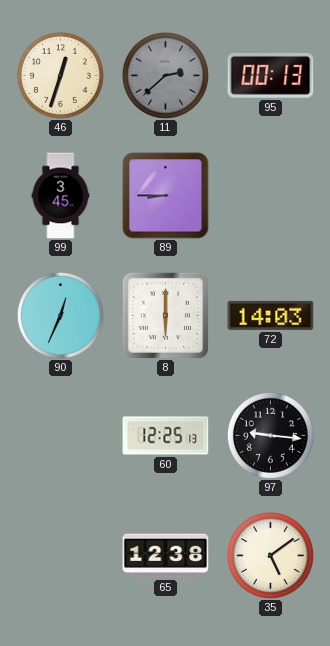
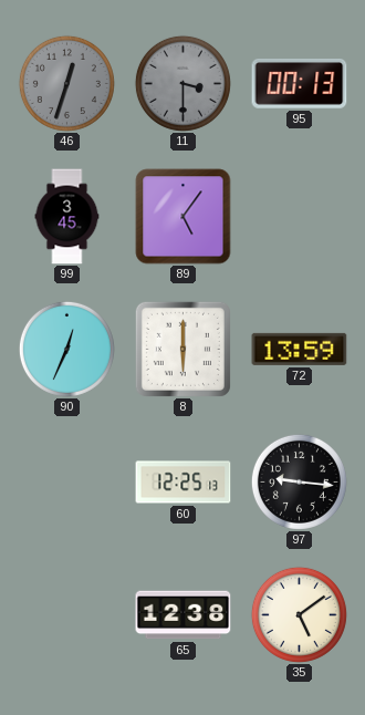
46 dial: cream -> grey (66, 83)
11: 2:38 -> 3:30 (182, 83)
89: 8:45 -> 5:06 (184, 217)
72: 14:03 -> 13:59 (300, 349)
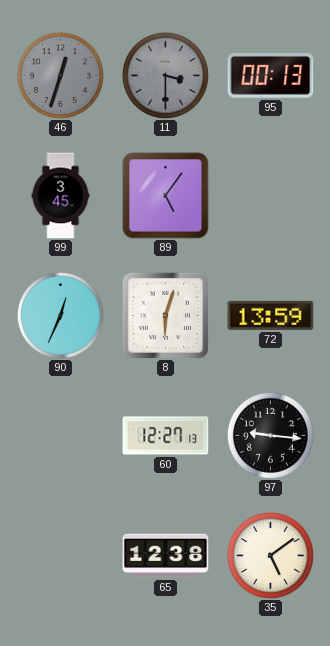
8: 6:00 -> 6:03 (165, 315)
60: 12:25 -> 12:27 (166, 436)
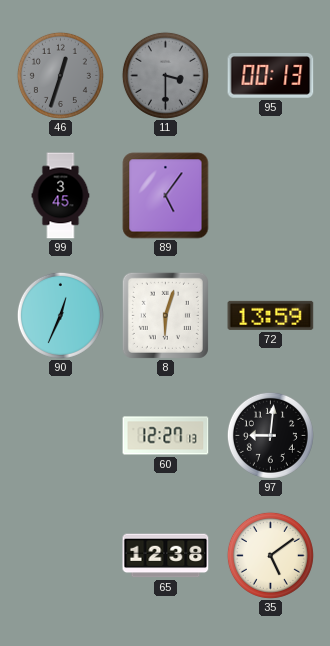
97: 9:16 -> 9:01 (270, 435)
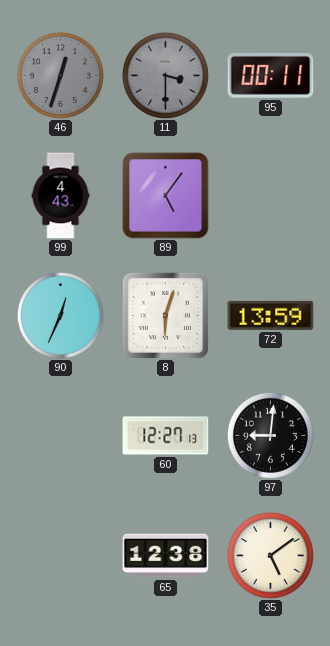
95: 00:13 -> 00:11 (271, 76)
99: 3:45 -> 4:43 (61, 196)
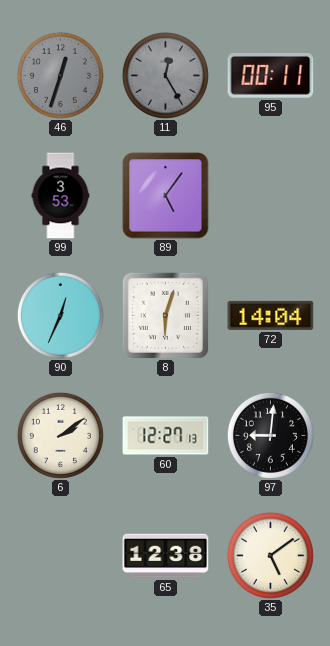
11: 3:30 -> 12:25 (165, 75)
99: 4:43 -> 3:53 (61, 196)
72: 13:59 -> 14:04 (271, 315)
6: none -> 2:09 (60, 435)
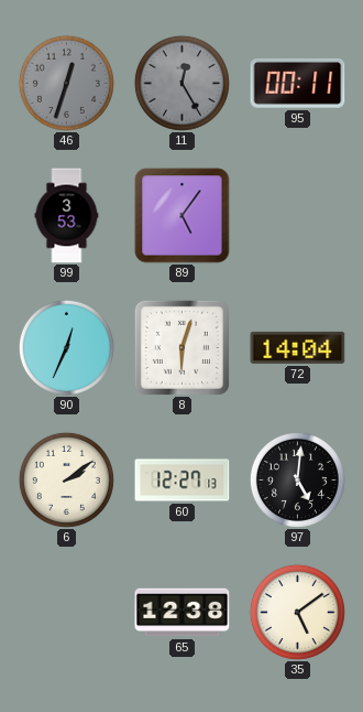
97: 9:01 -> 5:01 (297, 479)
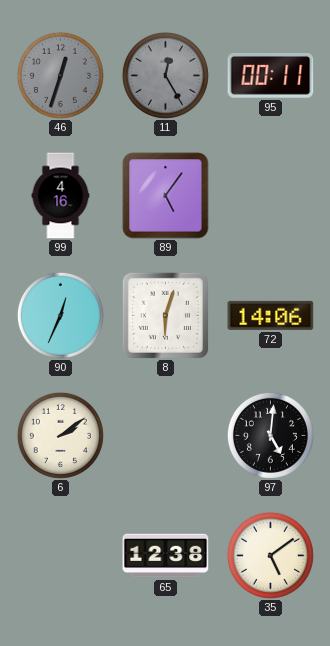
99: 3:53 -> 4:16 (61, 196)
72: 14:04 -> 14:06 (271, 315)
60: 12:27 -> none (183, 481)
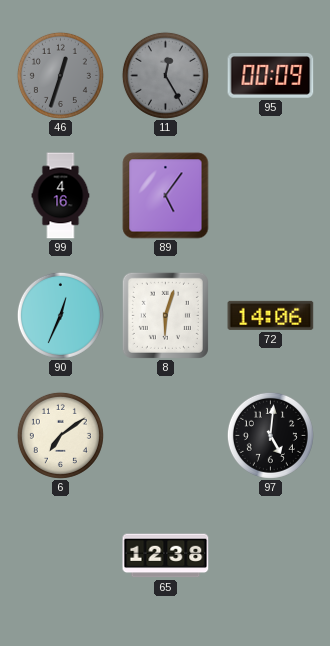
95: 00:11 -> 00:09 (271, 76)
6: 2:09 -> 7:09 (60, 435)
35: 5:09 -> none (270, 555)
